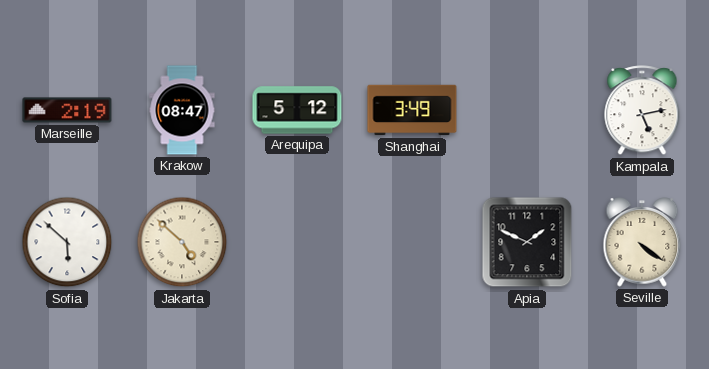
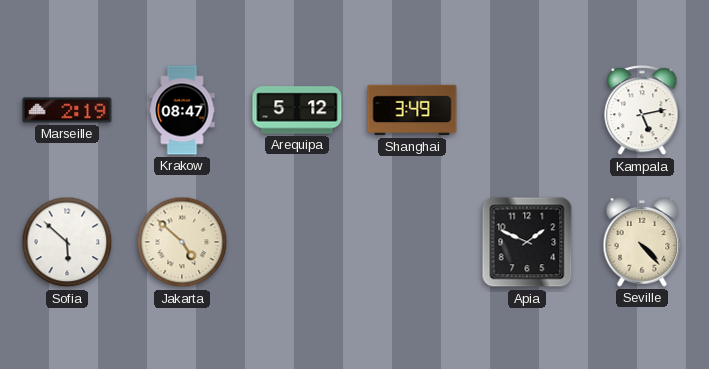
Seville: 4:21 -> 4:23 (642, 242)
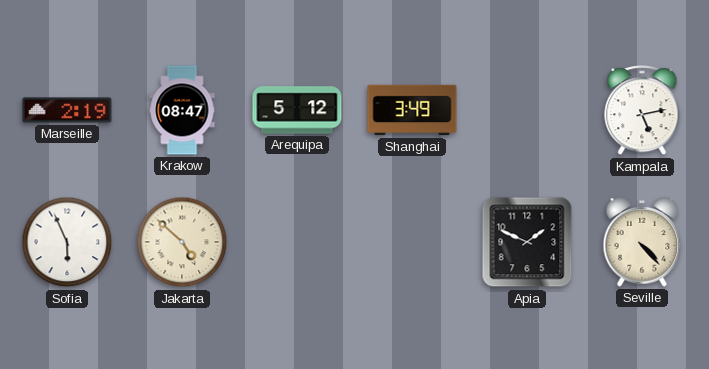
Sofia: 5:52 -> 5:56 (67, 242)
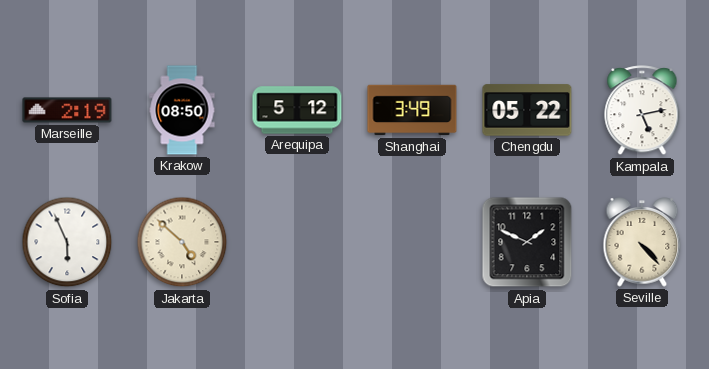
Krakow: 08:47 -> 08:50 (182, 110)
Chengdu: none -> 05:22 (527, 110)
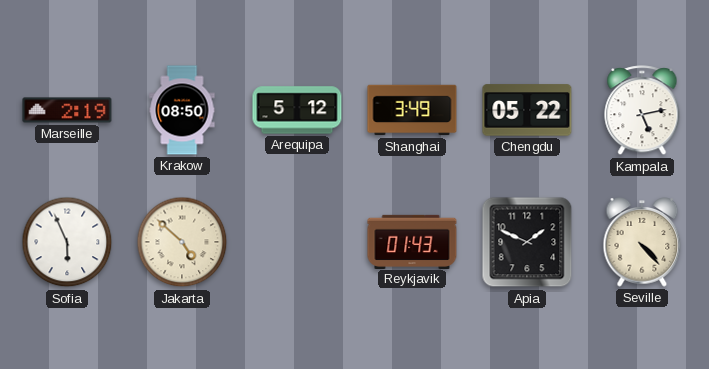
Reykjavik: none -> 01:43 (412, 241)
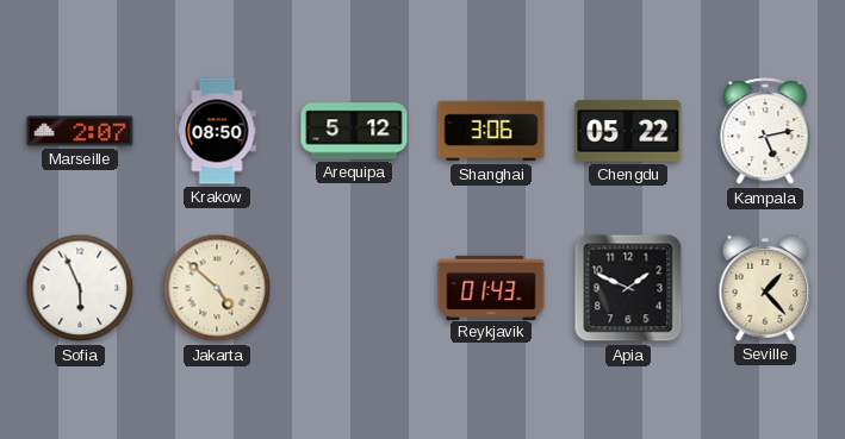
Marseille: 2:19 -> 2:07 (80, 131)
Shanghai: 3:49 -> 3:06 (491, 131)
Seville: 4:23 -> 1:23 (765, 288)
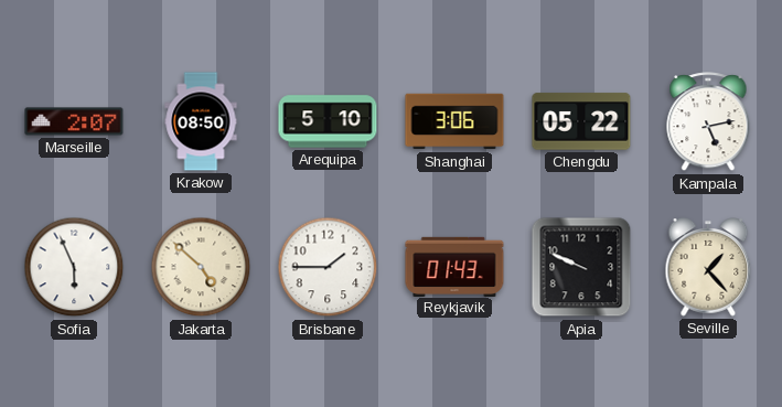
Arequipa: 5:12 -> 5:10 (328, 121)
Brisbane: none -> 1:45 (328, 267)
Apia: 1:49 -> 9:49 (581, 267)
